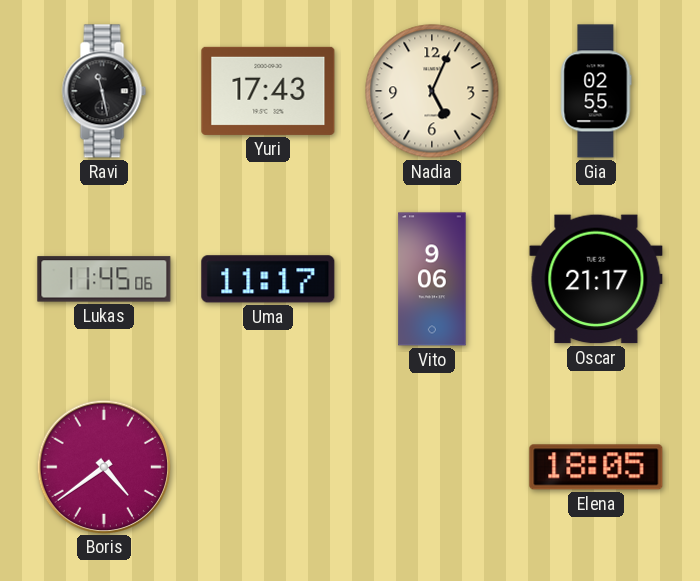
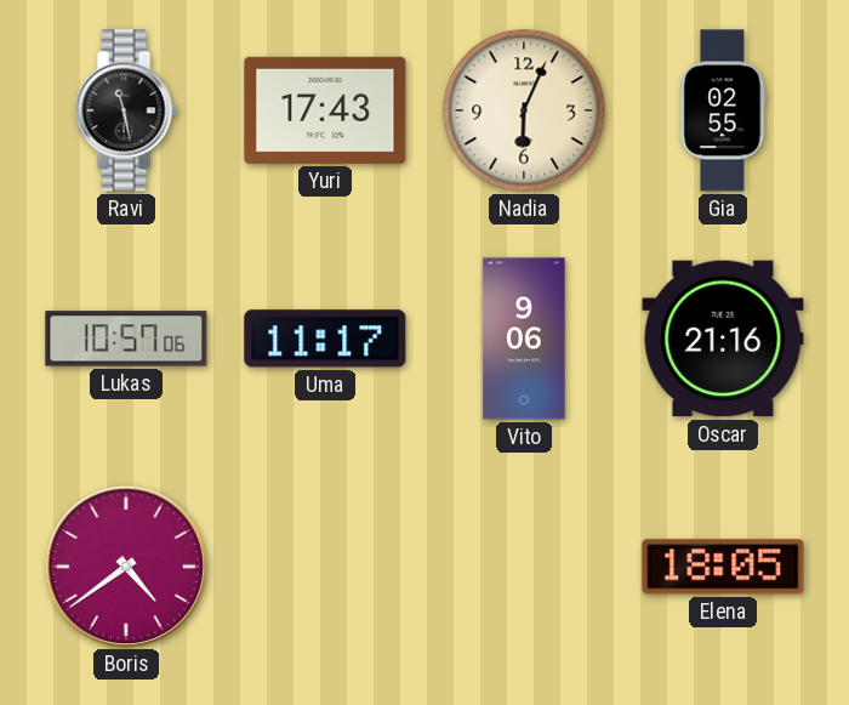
Nadia: 5:04 -> 6:04 (524, 110)
Lukas: 11:45 -> 10:57 (126, 339)
Oscar: 21:17 -> 21:16 (723, 339)
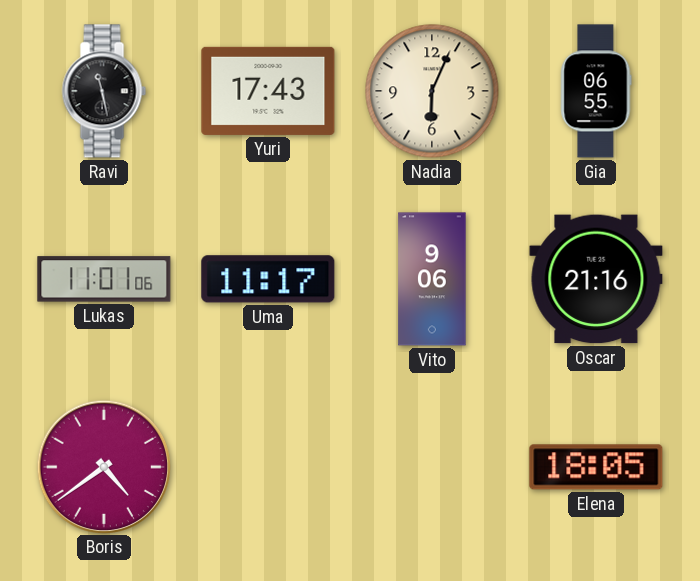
Gia: 02:55 -> 06:55 (596, 91)
Lukas: 10:57 -> 11:01 (104, 279)
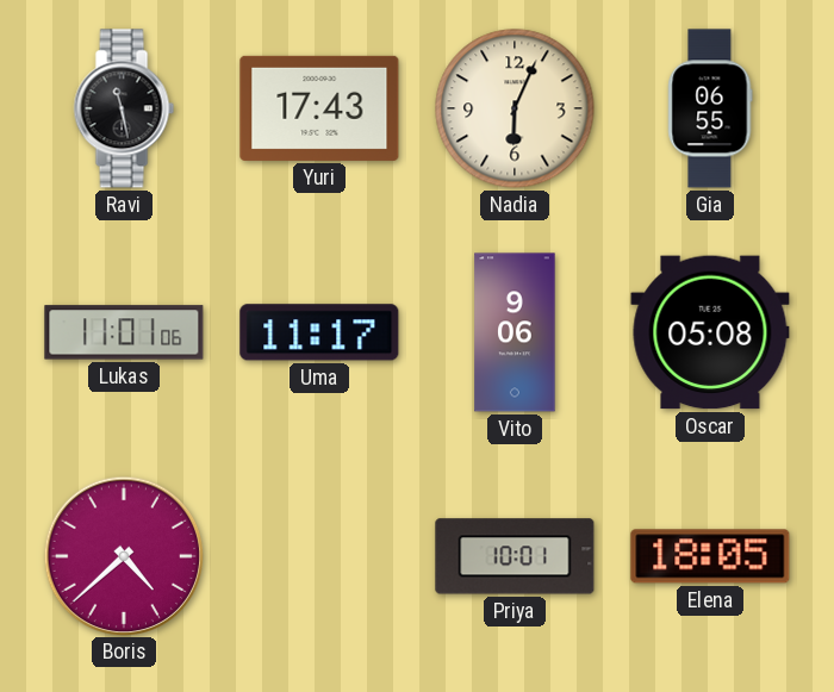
Oscar: 21:16 -> 05:08 (710, 332)
Boris: 4:39 -> 4:38 (123, 555)
Priya: none -> 10:01 (515, 556)
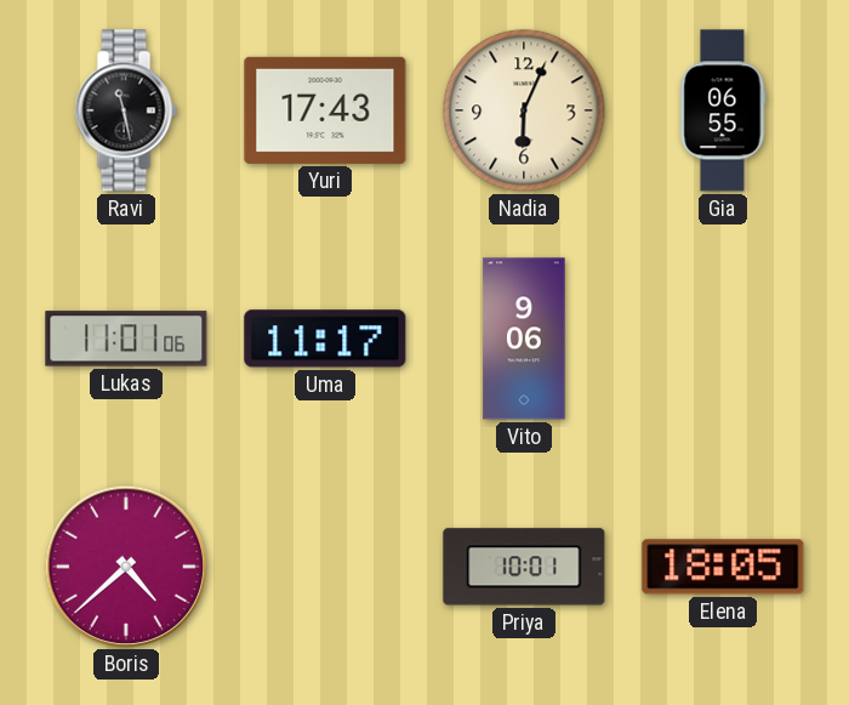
Oscar: 05:08 -> none (710, 332)
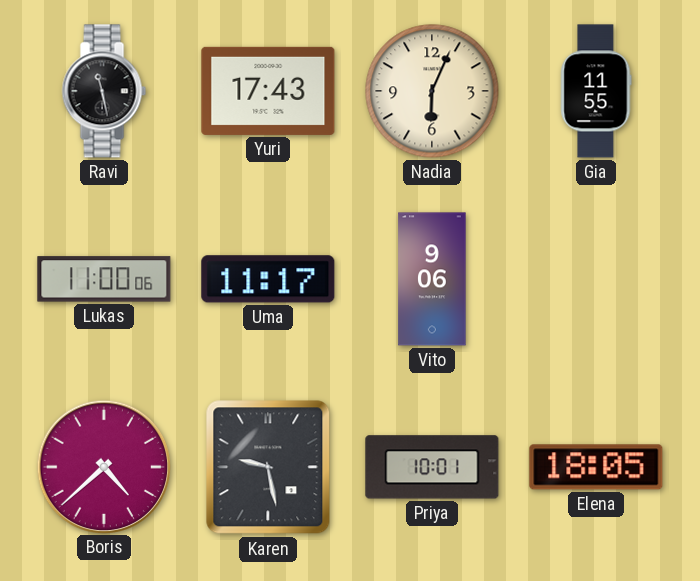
Gia: 06:55 -> 11:55 (596, 91)
Lukas: 11:01 -> 11:00 (104, 279)
Karen: none -> 9:28 (268, 467)
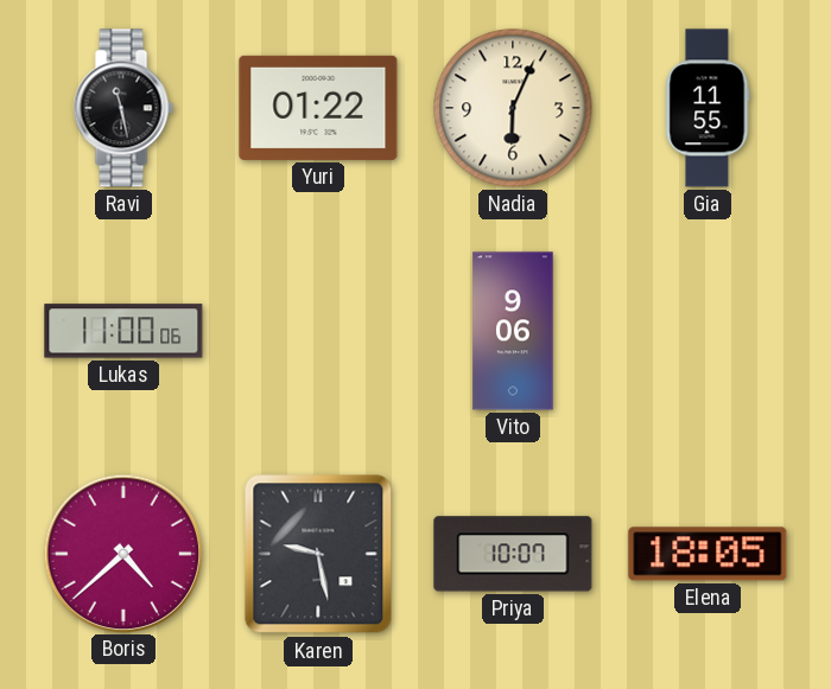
Yuri: 17:43 -> 01:22 (318, 108)
Uma: 11:17 -> none (268, 279)
Priya: 10:01 -> 10:07 (513, 554)
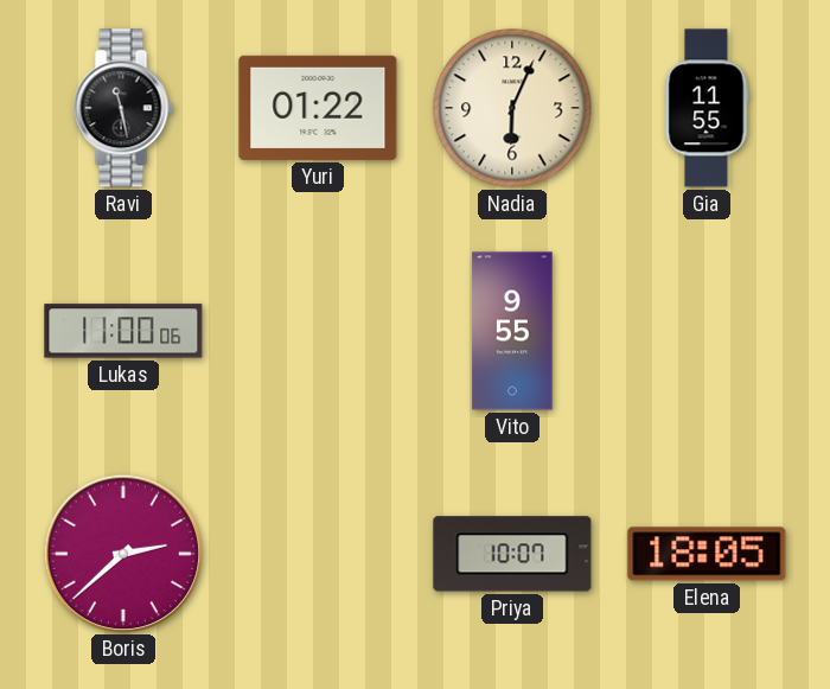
Vito: 9:06 -> 9:55 (512, 331)
Boris: 4:38 -> 2:38 (122, 553)
Karen: 9:28 -> none (318, 554)
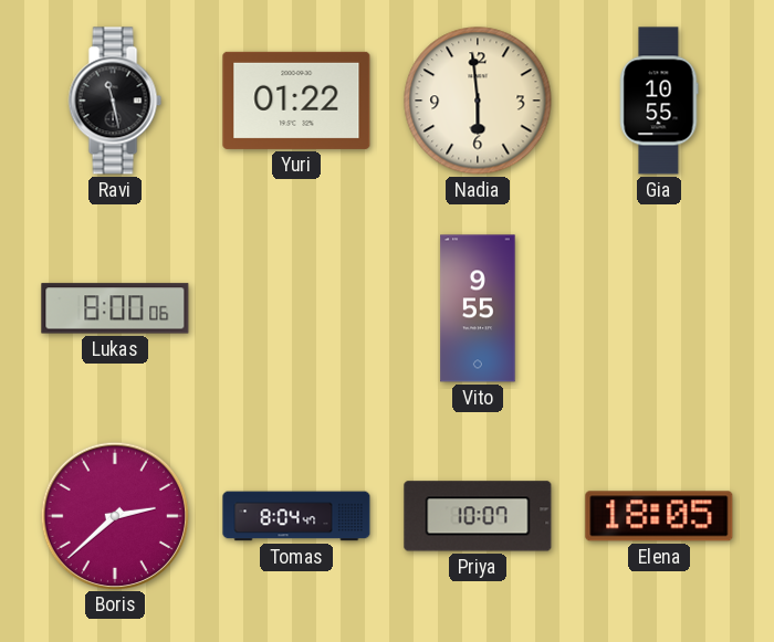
Nadia: 6:04 -> 5:59 (478, 101)
Gia: 11:55 -> 10:55 (659, 101)
Lukas: 11:00 -> 8:00 (115, 308)
Tomas: none -> 8:04 (296, 516)
